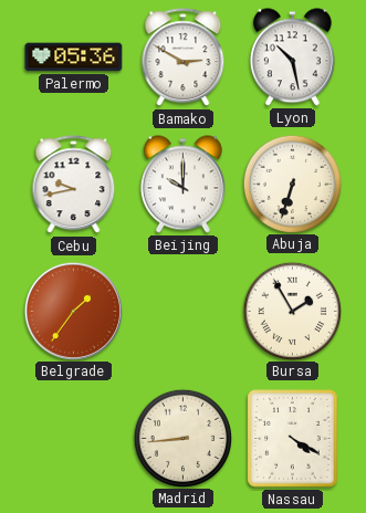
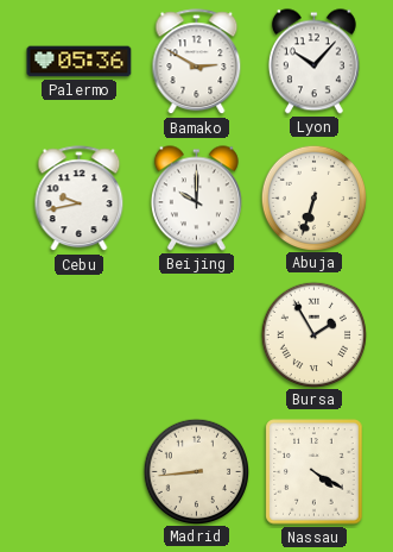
Lyon: 10:28 -> 10:07 (313, 62)
Belgrade: 1:36 -> none (73, 311)
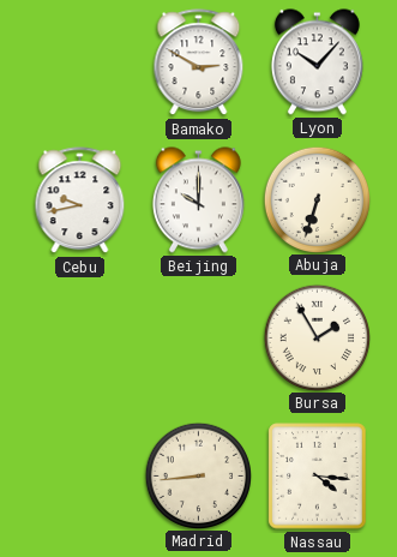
Palermo: 05:36 -> none (80, 62)
Nassau: 4:20 -> 4:16 (318, 477)
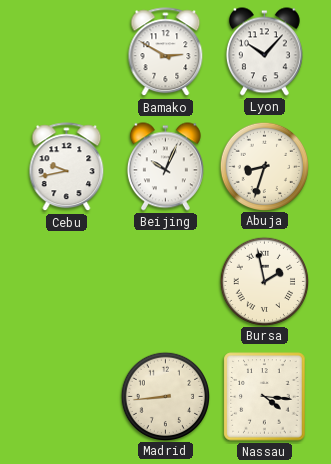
Beijing: 10:00 -> 10:04 (165, 167)
Abuja: 6:33 -> 8:33 (264, 166)
Bursa: 1:55 -> 1:58 (264, 281)
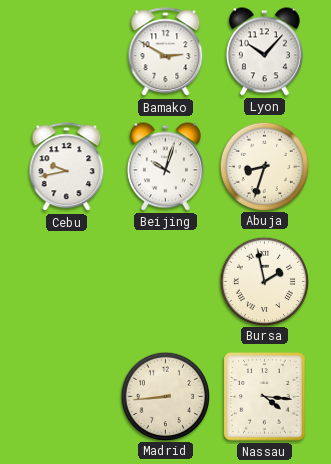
Beijing: 10:04 -> 10:03 (165, 167)
